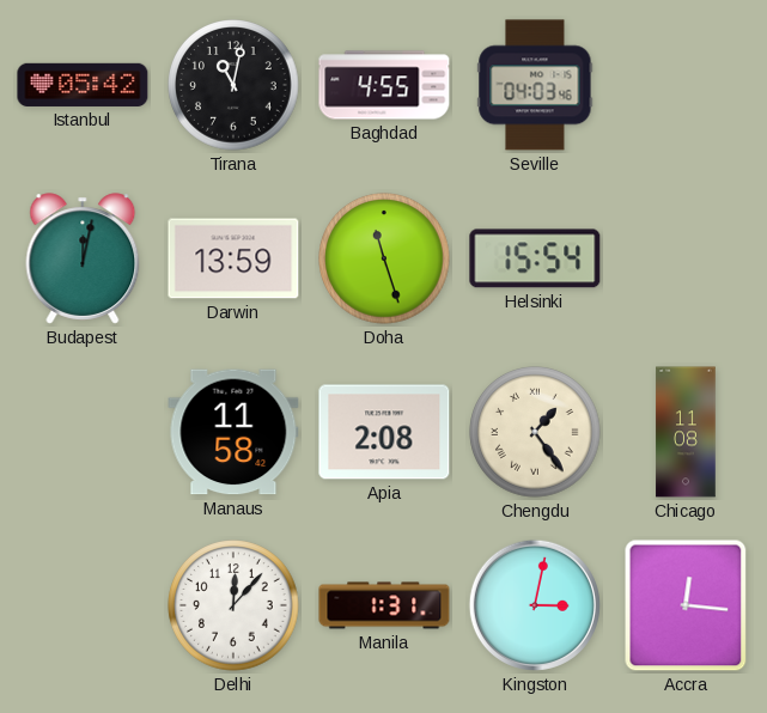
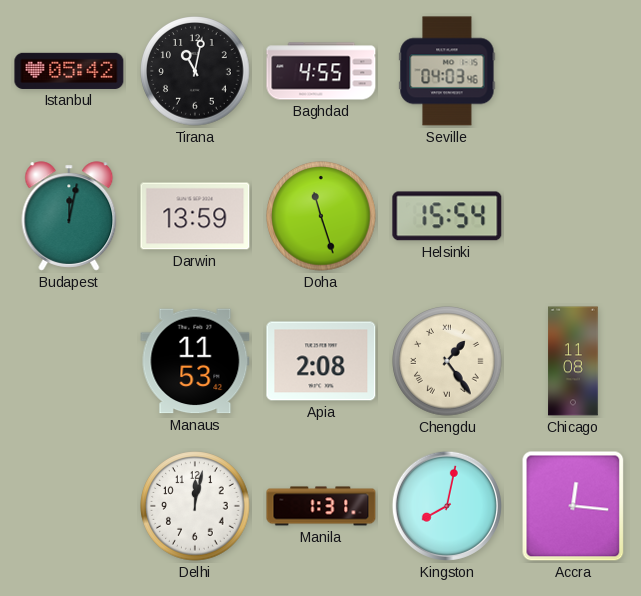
Manaus: 11:58 -> 11:53 (195, 361)
Delhi: 12:07 -> 12:02 (195, 506)
Kingston: 3:02 -> 8:02 (447, 506)
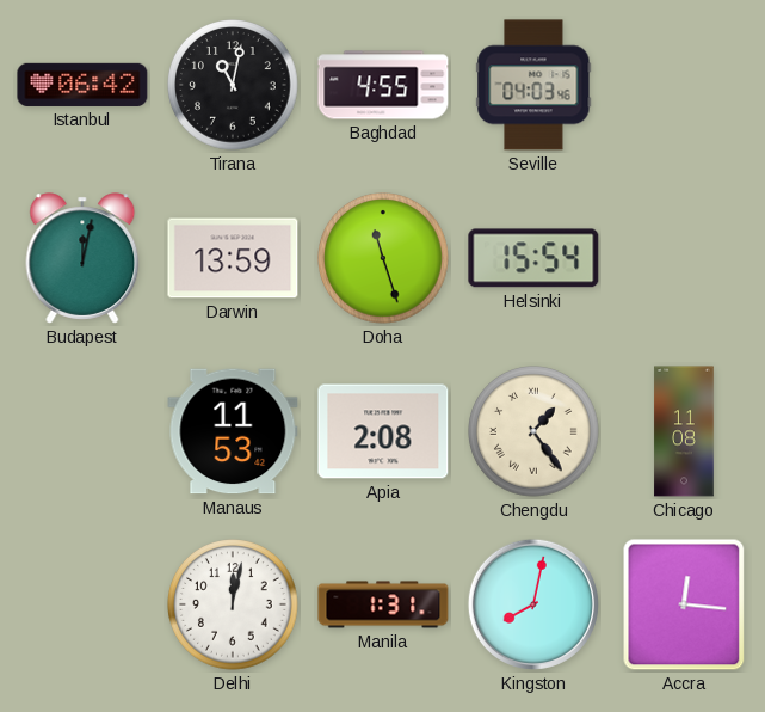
Istanbul: 05:42 -> 06:42 (82, 85)
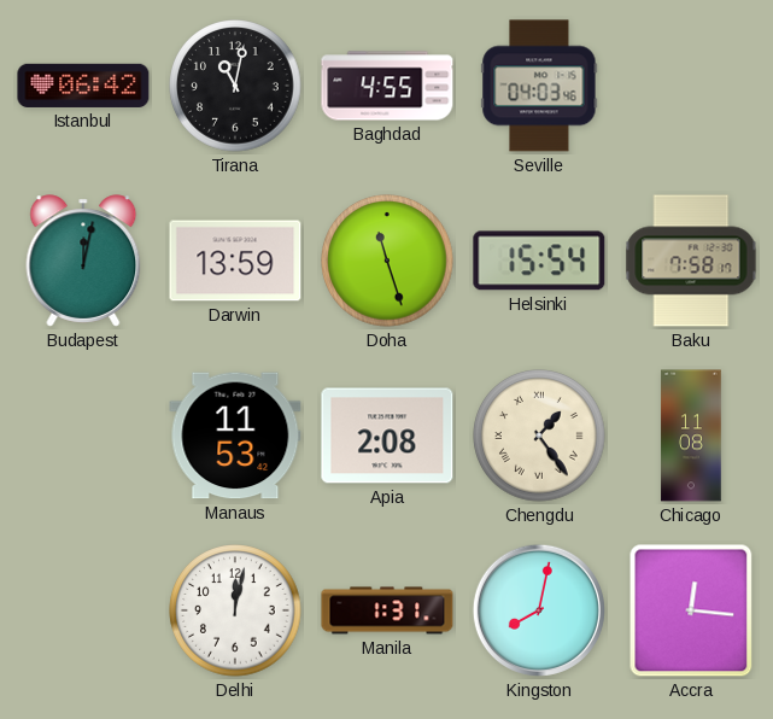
Baku: none -> 7:58 (691, 261)
